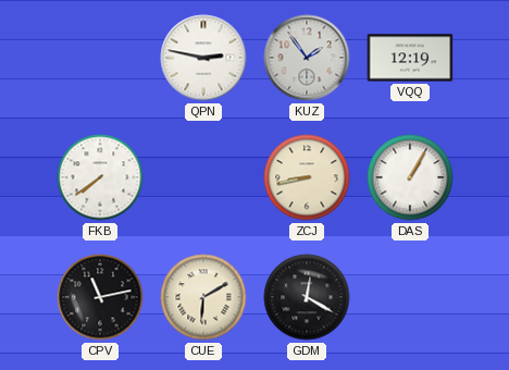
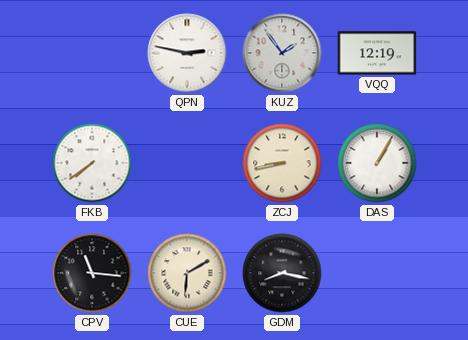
CPV: 11:13 -> 11:16 (92, 273)
GDM: 12:20 -> 8:17 (282, 273)
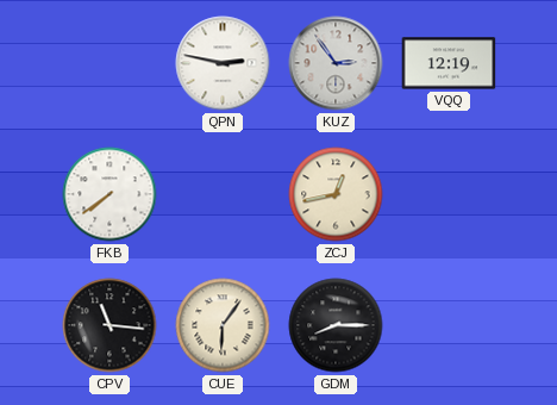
KUZ: 1:54 -> 2:54 (336, 63)
ZCJ: 8:43 -> 12:43 (336, 194)
DAS: 1:05 -> none (377, 163)
CUE: 6:10 -> 6:06 (223, 325)
GDM: 8:17 -> 8:15 (336, 325)
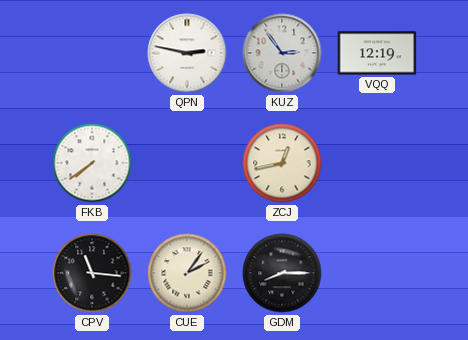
CUE: 6:06 -> 2:06 (187, 273)
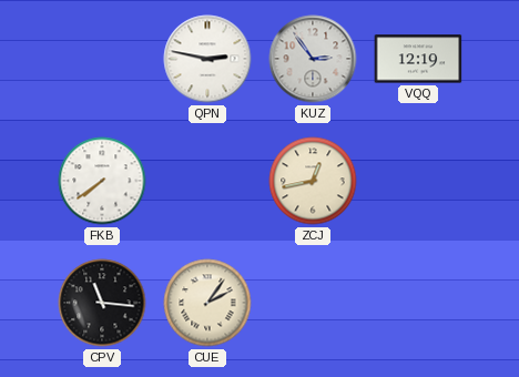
GDM: 8:15 -> none (282, 273)
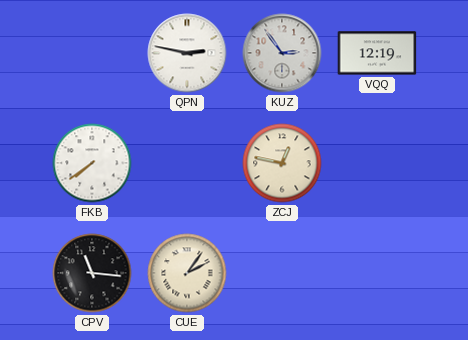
ZCJ: 12:43 -> 12:47 (282, 163)
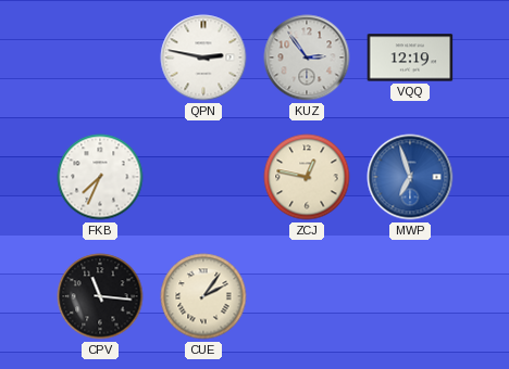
FKB: 7:39 -> 7:34 (100, 177)
MWP: none -> 6:57 (410, 177)
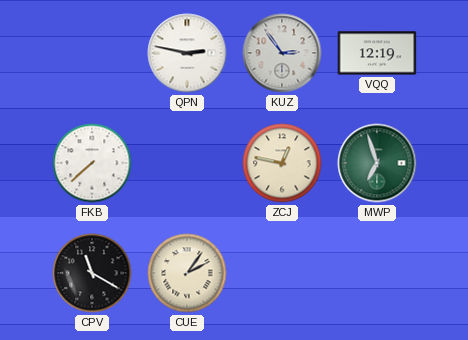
FKB: 7:34 -> 7:38 (92, 163)
MWP dial: blue -> green (377, 163)
CPV: 11:16 -> 11:20 (92, 273)
